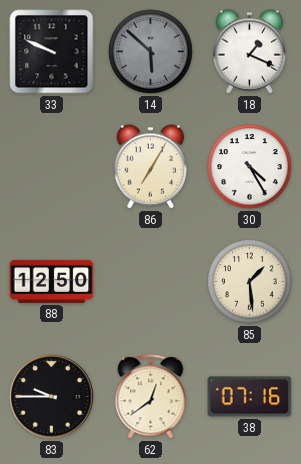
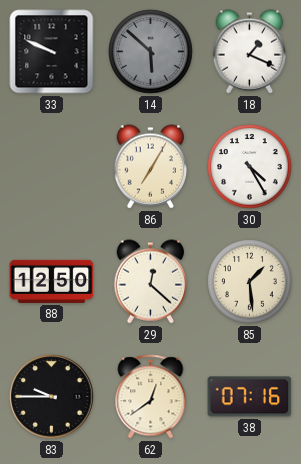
29: none -> 12:22 (150, 282)
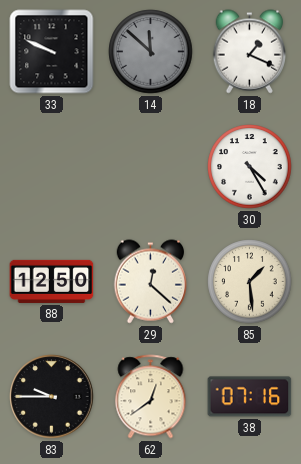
14: 5:52 -> 11:52 (151, 52)
86: 7:05 -> none (150, 167)
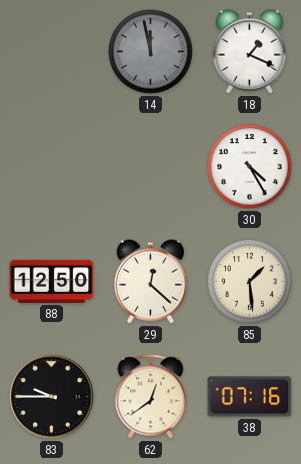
33: 9:49 -> none (52, 52)
14: 11:52 -> 11:58 (151, 52)
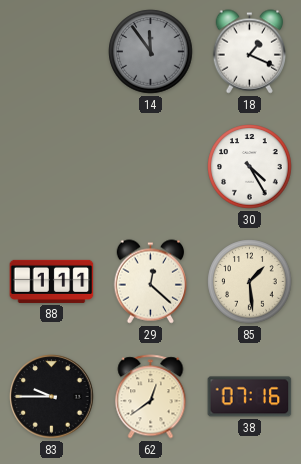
14: 11:58 -> 11:54 (151, 52)
88: 12:50 -> 1:11 (52, 281)
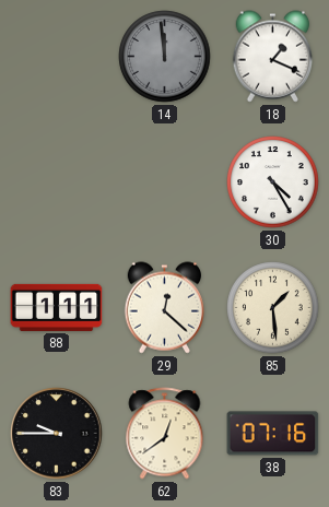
14: 11:54 -> 11:59 (165, 57)
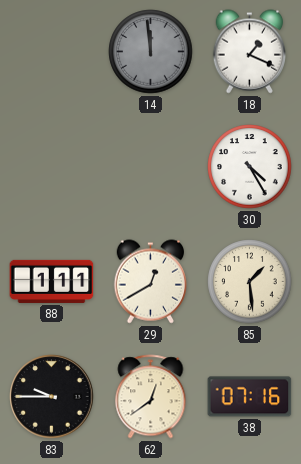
29: 12:22 -> 12:40 (150, 282)
